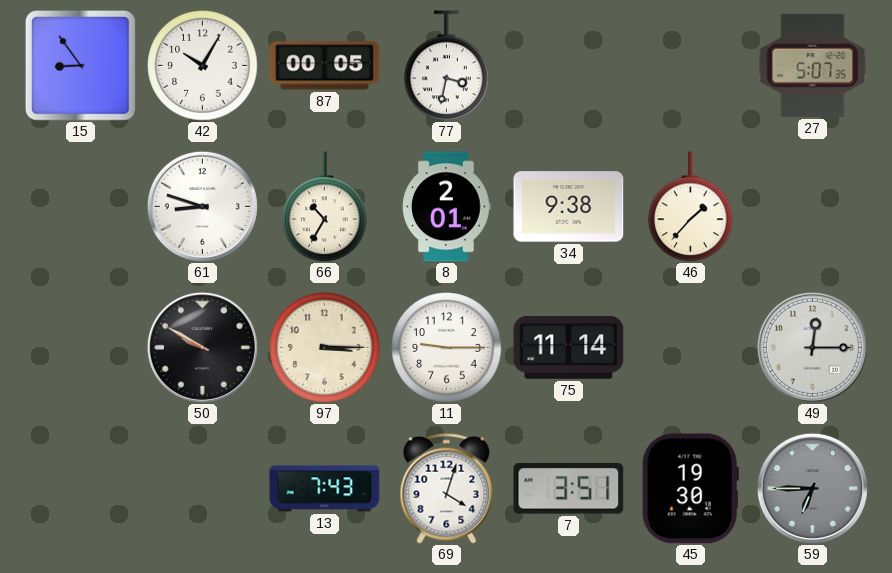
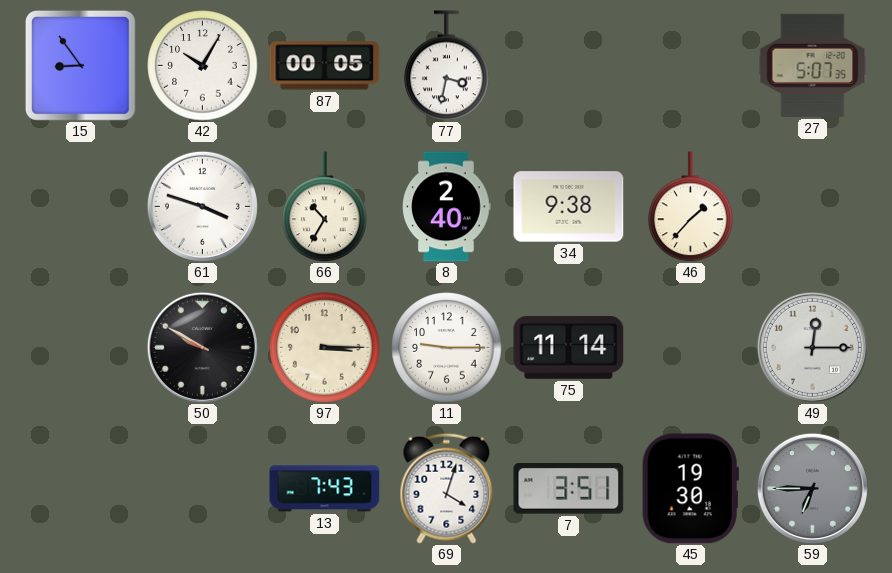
61: 8:48 -> 3:48 (202, 206)
8: 2:01 -> 2:40 (447, 207)
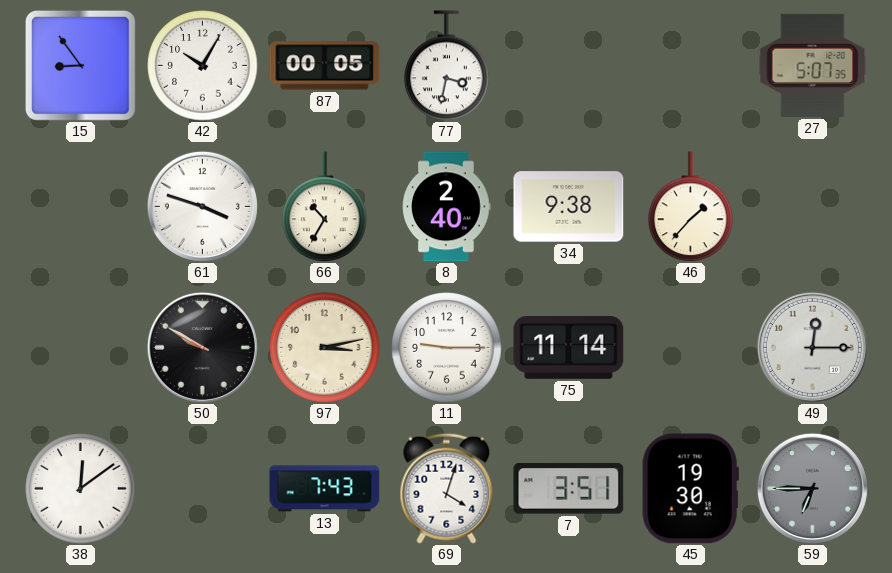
97: 3:15 -> 3:13 (325, 348)
38: none -> 12:09 (81, 489)
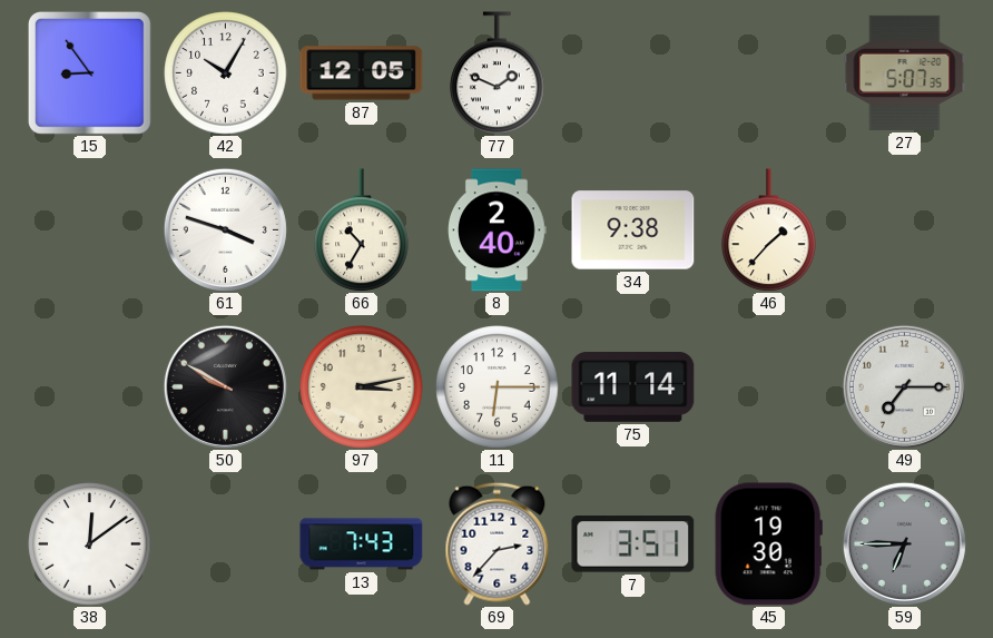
87: 00:05 -> 12:05 (362, 73)
77: 3:32 -> 1:49 (498, 73)
11: 9:15 -> 6:15 (498, 387)
49: 12:15 -> 7:15 (904, 386)
69: 4:03 -> 2:37 (498, 543)
